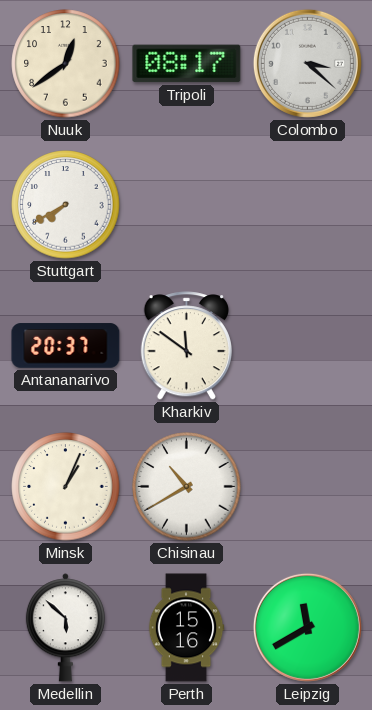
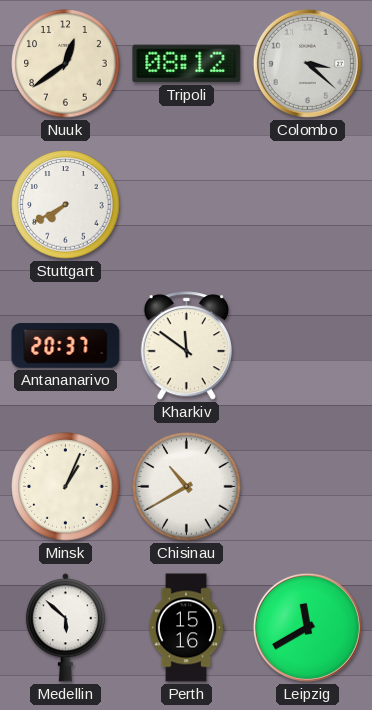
Tripoli: 08:17 -> 08:12 (187, 64)
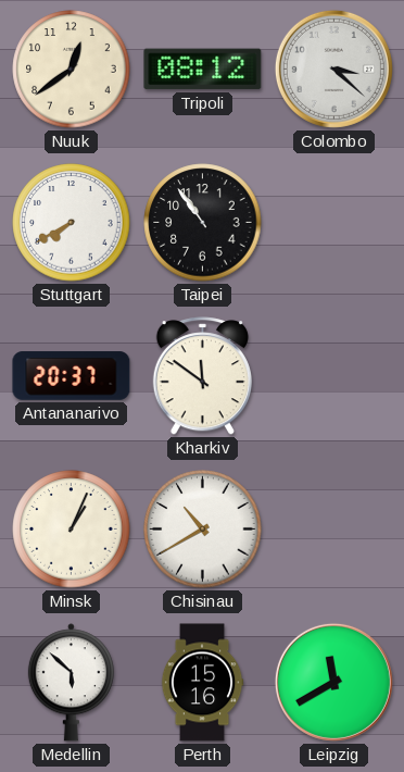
Taipei: none -> 10:54 (203, 223)
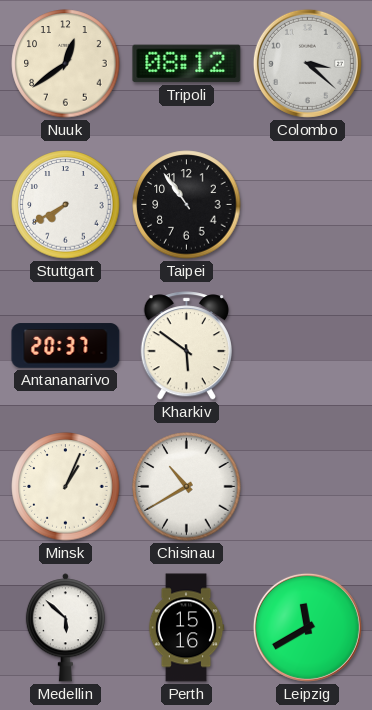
Kharkiv: 11:51 -> 5:51 (186, 346)
